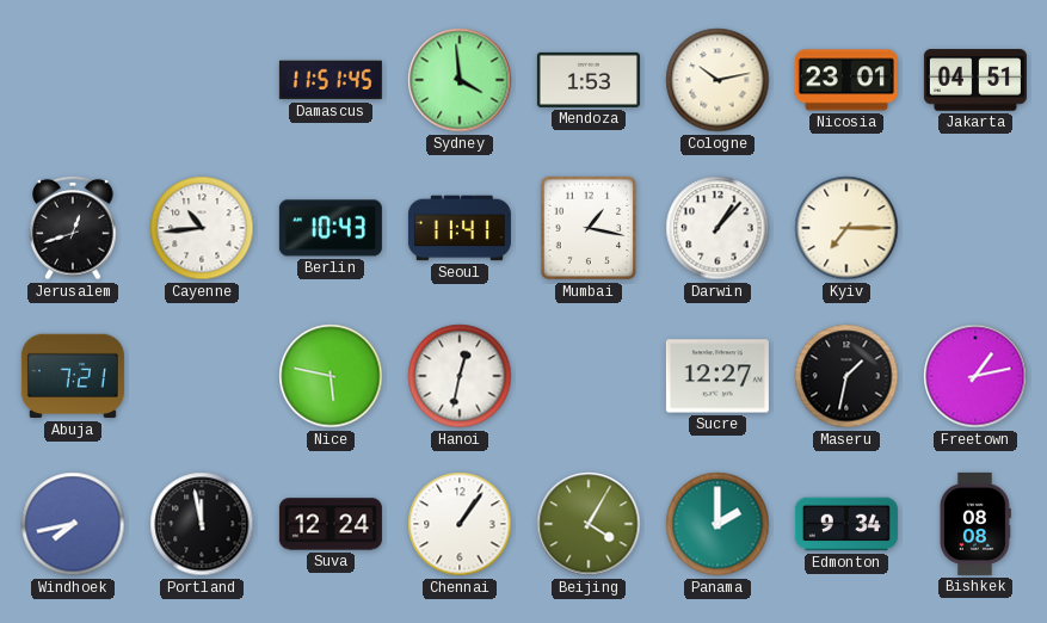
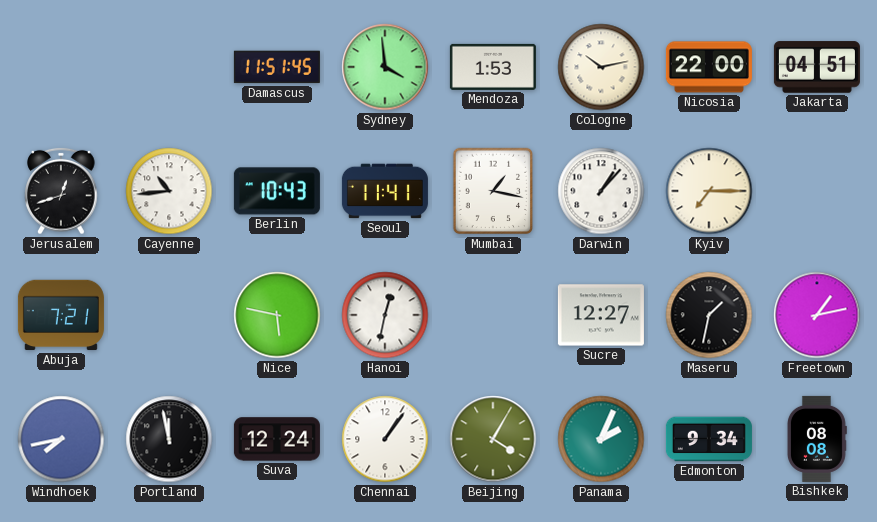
Nicosia: 23:01 -> 22:00 (709, 67)
Panama: 2:00 -> 2:04 (601, 439)
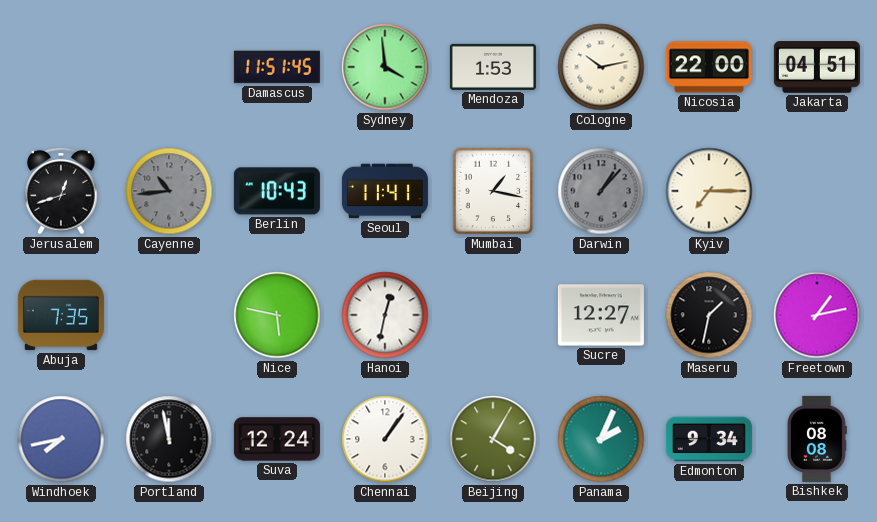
Cayenne dial: white -> grey (169, 191)
Darwin dial: white -> grey (601, 191)
Abuja: 7:21 -> 7:35 (61, 315)
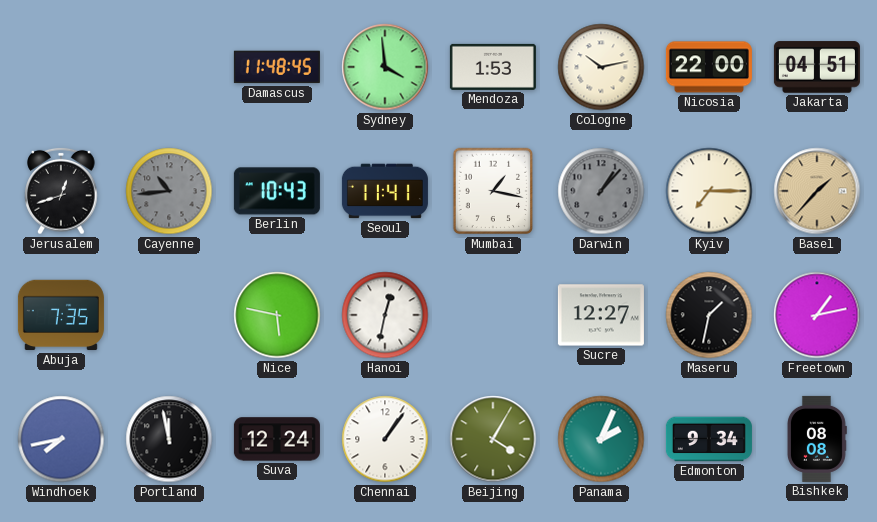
Damascus: 11:51 -> 11:48 (277, 67)
Basel: none -> 1:37 (817, 191)
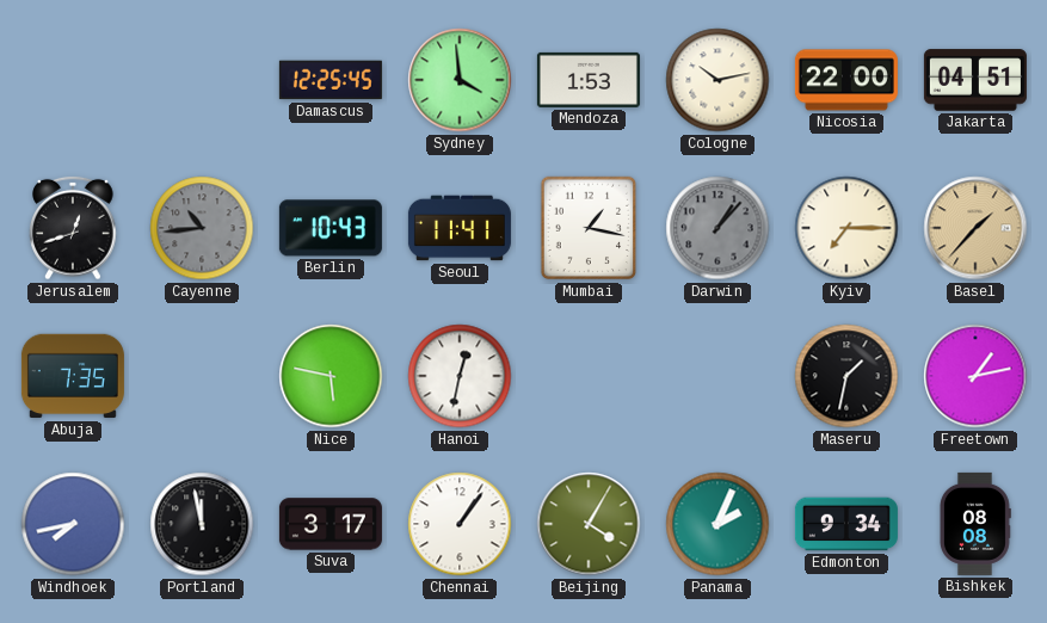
Damascus: 11:48 -> 12:25 (331, 80)
Sucre: 12:27 -> none (601, 315)
Suva: 12:24 -> 3:17 (331, 524)
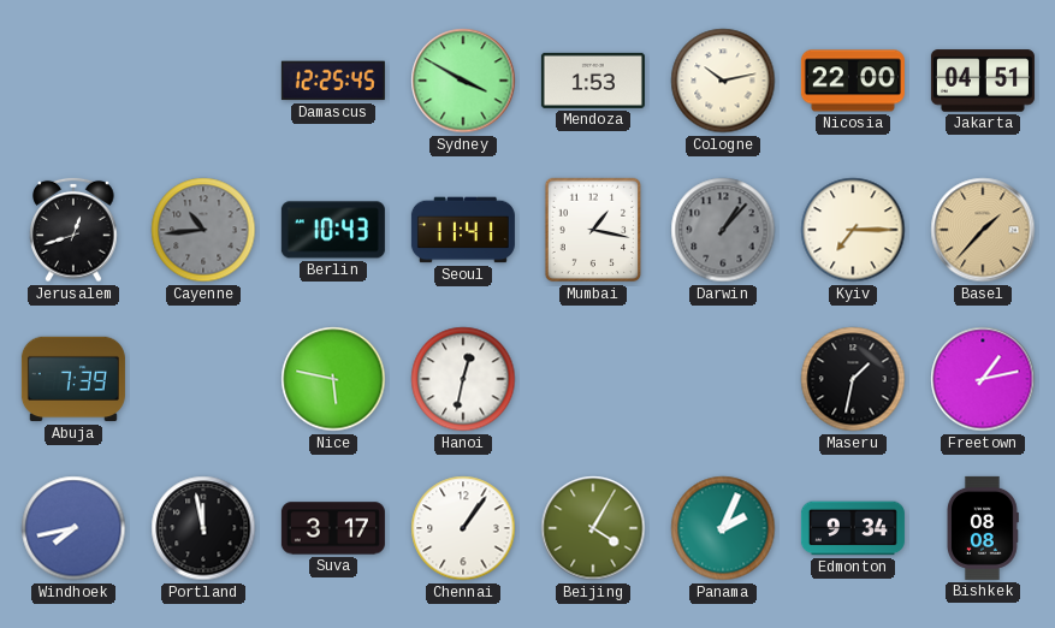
Sydney: 3:59 -> 3:50 (463, 81)
Abuja: 7:35 -> 7:39 (73, 379)
